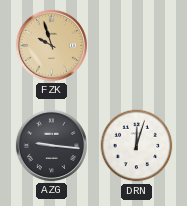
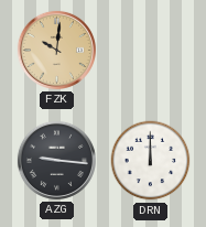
FZK: 9:57 -> 10:01 (56, 50)
DRN: 12:03 -> 12:00 (151, 161)
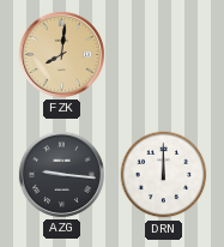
FZK: 10:01 -> 8:01 (61, 54)
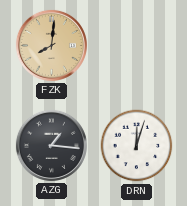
AZG: 9:16 -> 1:16 (51, 145)
DRN: 12:00 -> 12:03 (137, 146)
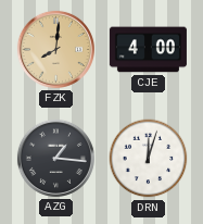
CJE: none -> 4:00 (148, 50)
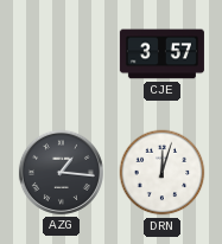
FZK: 8:01 -> none (55, 49)
CJE: 4:00 -> 3:57 (161, 54)
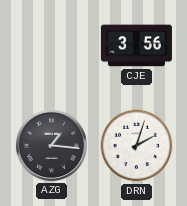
CJE: 3:57 -> 3:56 (136, 46)
DRN: 12:03 -> 2:03 (137, 146)
